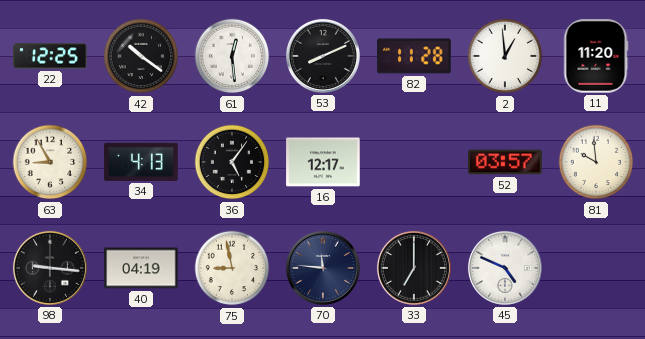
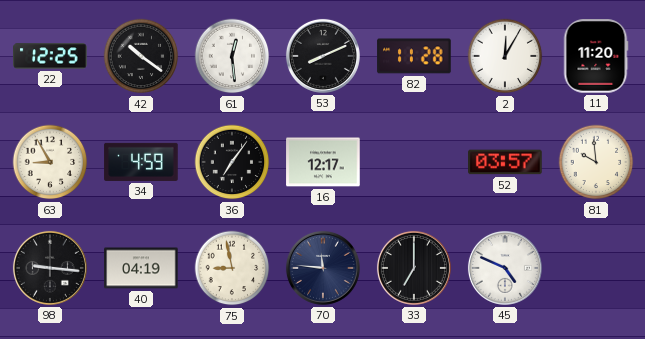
2: 12:59 -> 12:05 (505, 56)
34: 4:13 -> 4:59 (141, 162)
36: 5:06 -> 7:06 (232, 162)
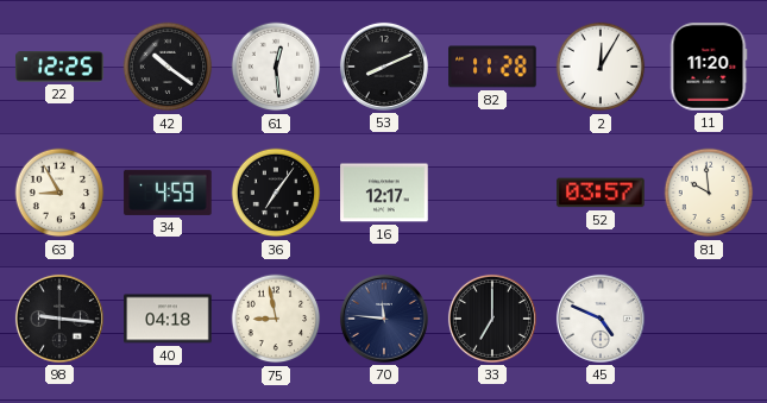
40: 04:19 -> 04:18 (168, 319)
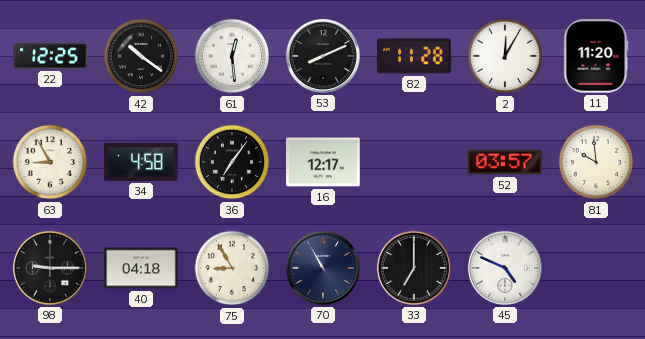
34: 4:59 -> 4:58 (141, 162)
98: 9:16 -> 9:15 (50, 268)
75: 8:58 -> 8:55 (232, 268)
70: 11:46 -> 10:55 (323, 268)
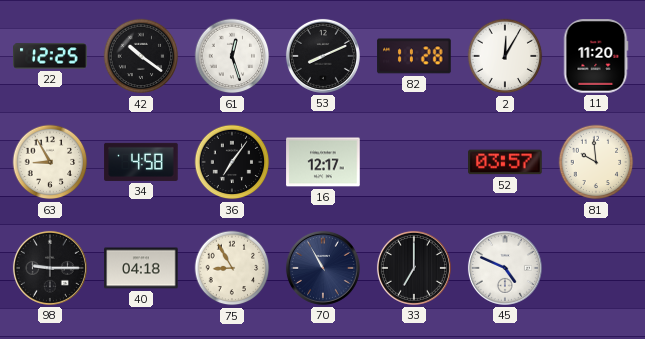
61: 12:29 -> 12:27 (232, 56)
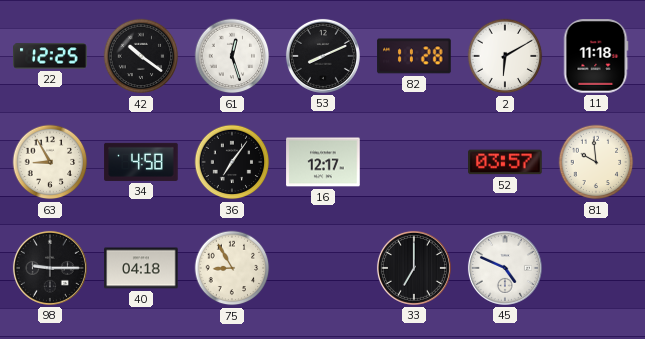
2: 12:05 -> 6:10 (505, 56)
11: 11:20 -> 11:18 (596, 56)
70: 10:55 -> none (323, 268)
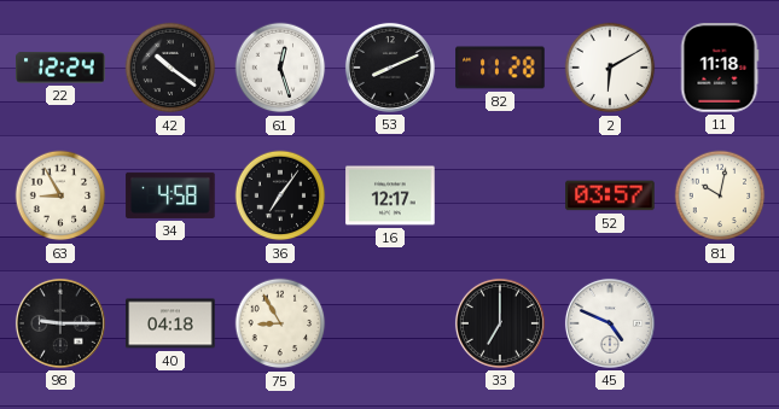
22: 12:25 -> 12:24 (60, 68)
81: 9:59 -> 10:02 (720, 195)
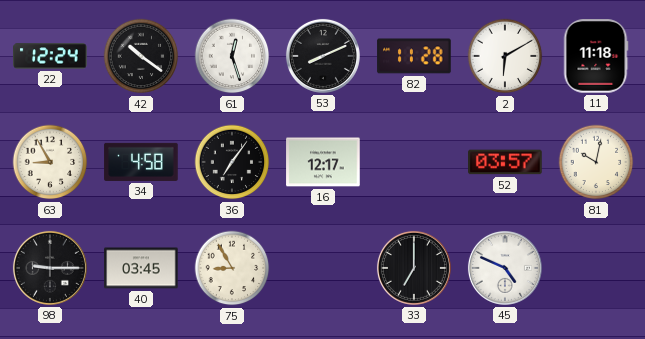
40: 04:18 -> 03:45 (141, 268)
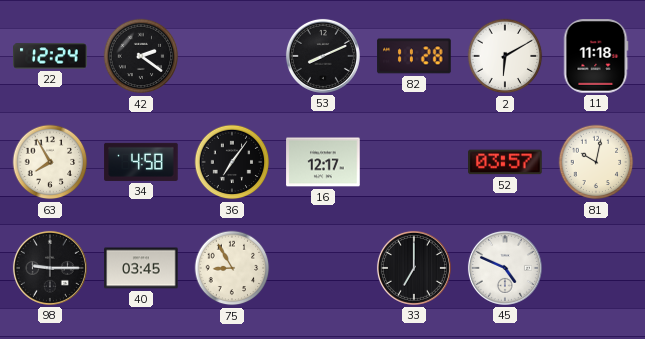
42: 10:21 -> 2:21 (141, 56)
61: 12:27 -> none (232, 56)
63: 8:55 -> 7:55 (50, 162)
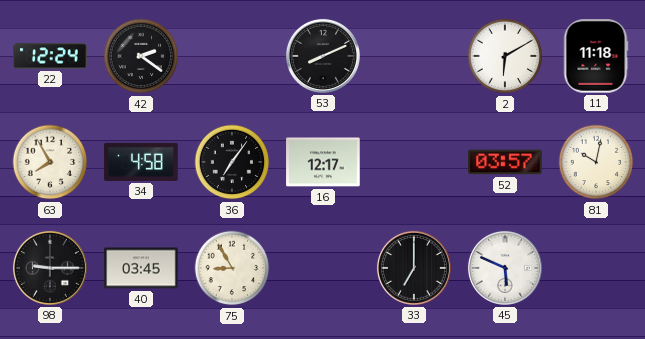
82: 11:28 -> none (414, 56)
45: 4:49 -> 5:49 (505, 268)
